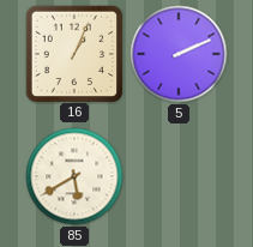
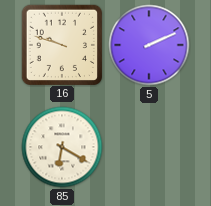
16: 1:04 -> 9:48 (61, 44)
85: 5:40 -> 6:20 (62, 147)
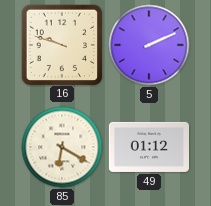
49: none -> 01:12 (148, 147)
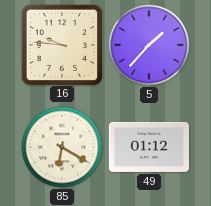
16: 9:48 -> 9:46 (61, 44)
5: 2:11 -> 1:37 (149, 45)
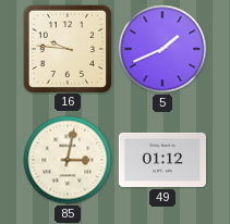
5: 1:37 -> 1:41 (162, 49)
85: 6:20 -> 3:02 (68, 160)
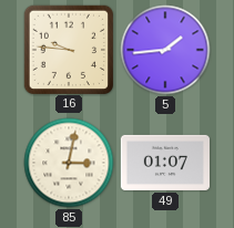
5: 1:41 -> 1:44 (165, 50)
49: 01:12 -> 01:07 (164, 163)
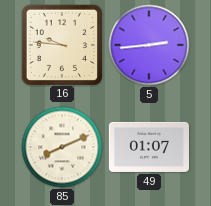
5: 1:44 -> 2:44 (149, 45)
85: 3:02 -> 8:11 (62, 147)
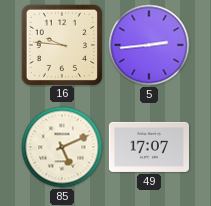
85: 8:11 -> 5:11 (62, 147)
49: 01:07 -> 17:07 (148, 147)
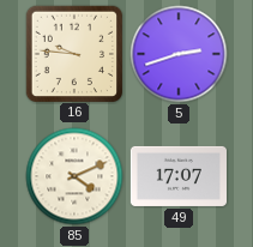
5: 2:44 -> 2:42 (179, 54)
85: 5:11 -> 4:11 (74, 176)
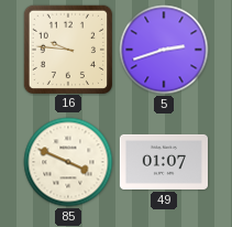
85: 4:11 -> 3:49 (68, 162)
49: 17:07 -> 01:07 (163, 162)
